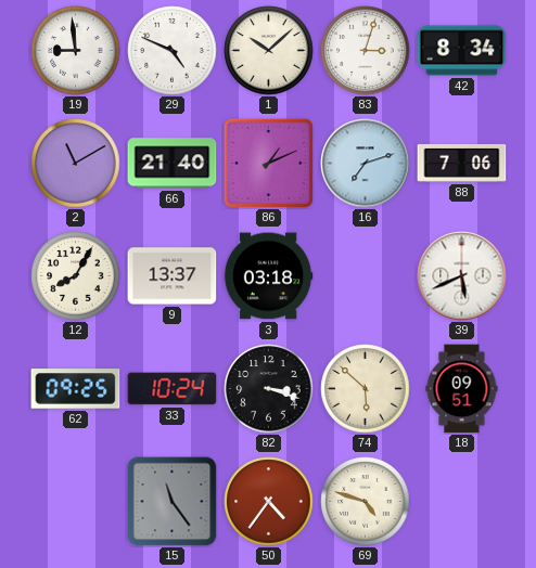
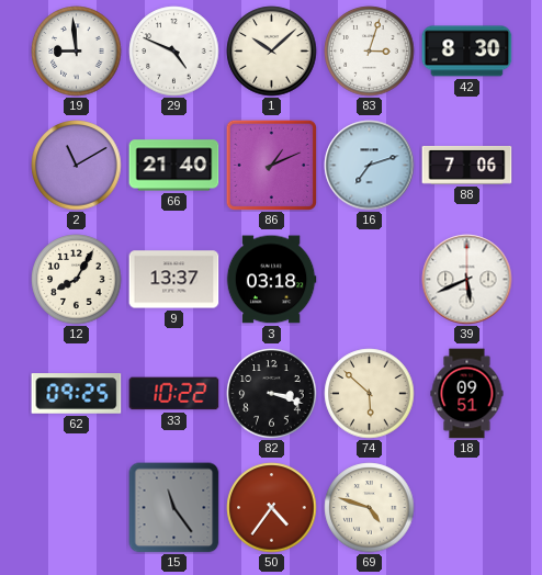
42: 8:34 -> 8:30 (467, 52)
33: 10:24 -> 10:22 (174, 394)
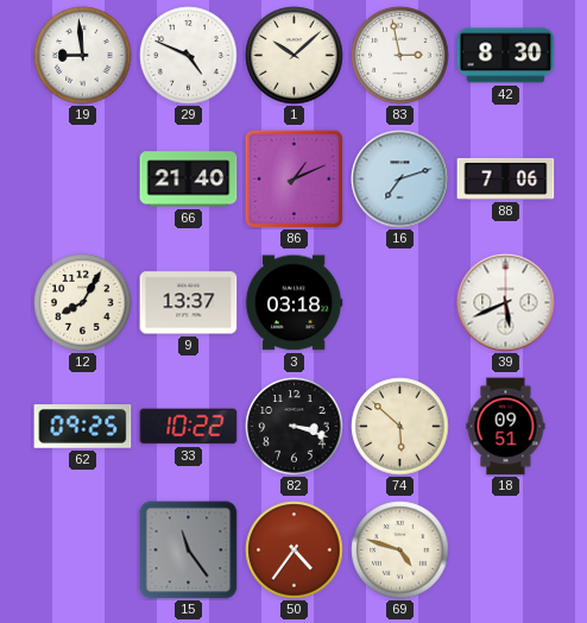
83: 3:03 -> 2:58 (400, 56)
2: 11:10 -> none (77, 166)
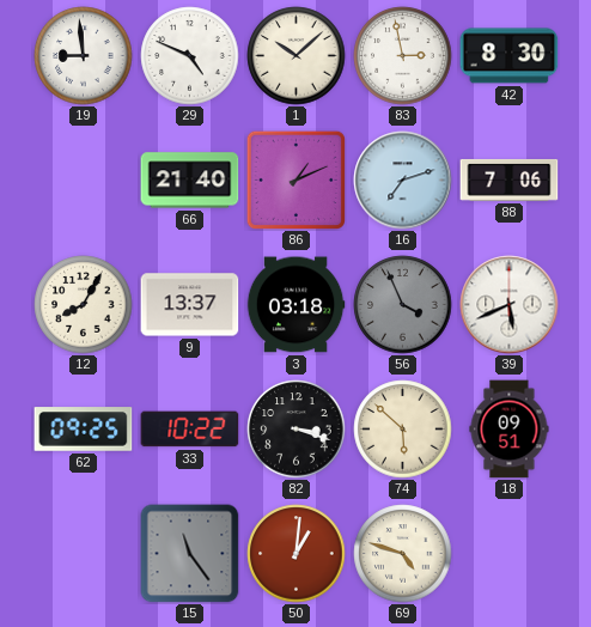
56: none -> 3:56 (403, 305)
50: 4:36 -> 1:01 (297, 554)
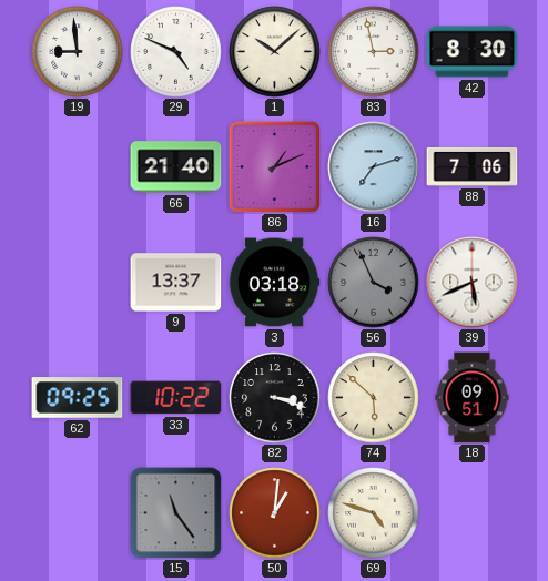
12: 8:05 -> none (84, 305)
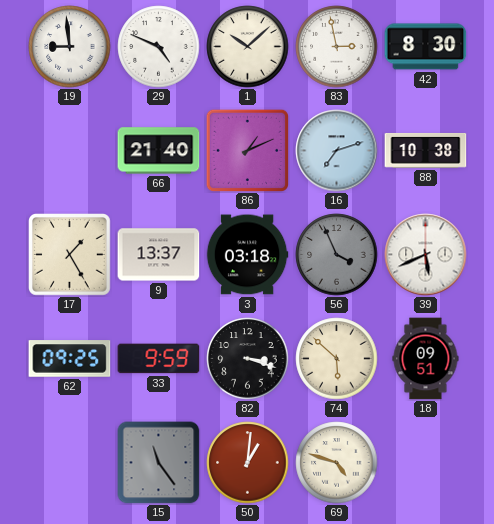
88: 7:06 -> 10:38 (426, 150)
17: none -> 1:25 (70, 255)
33: 10:22 -> 9:59 (159, 359)
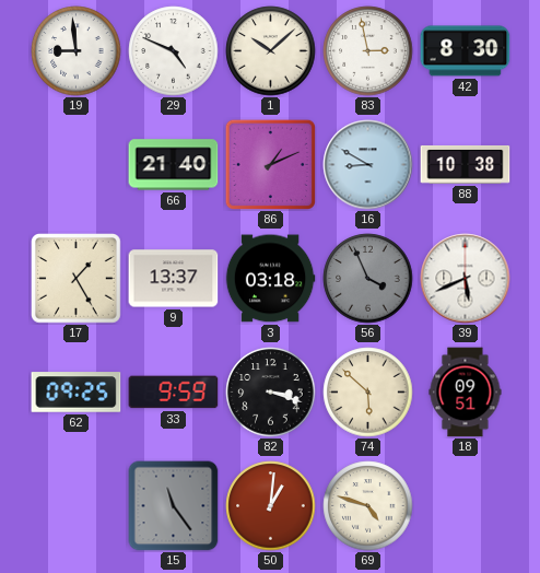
16: 7:12 -> 8:50 (368, 165)
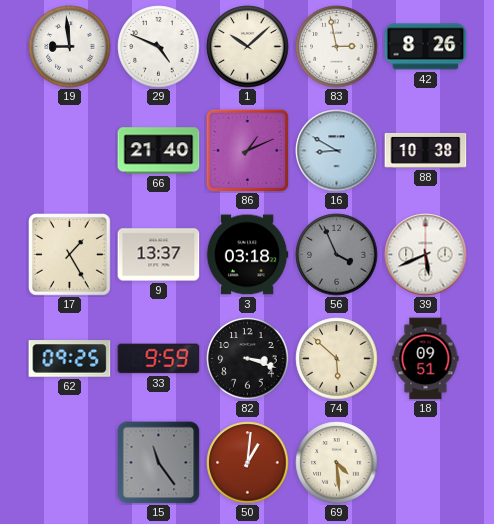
42: 8:30 -> 8:26 (426, 47)
69: 4:48 -> 4:29 (337, 463)
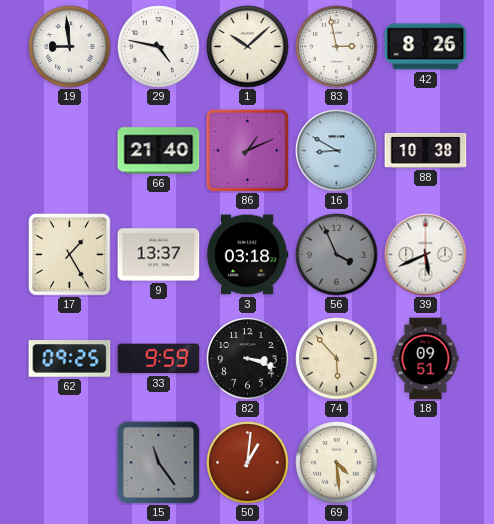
29: 4:49 -> 4:47 (159, 47)
74: 5:52 -> 5:53 (337, 359)
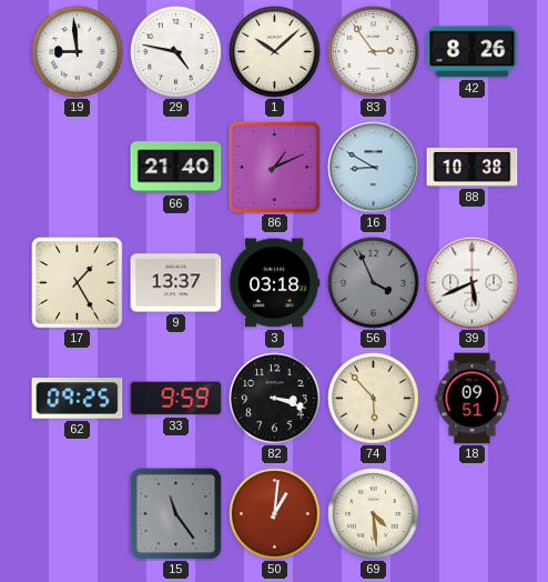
83: 2:58 -> 2:54 (374, 52)
